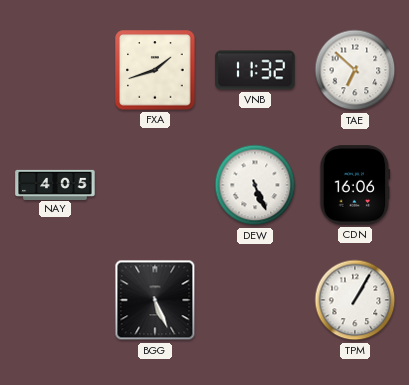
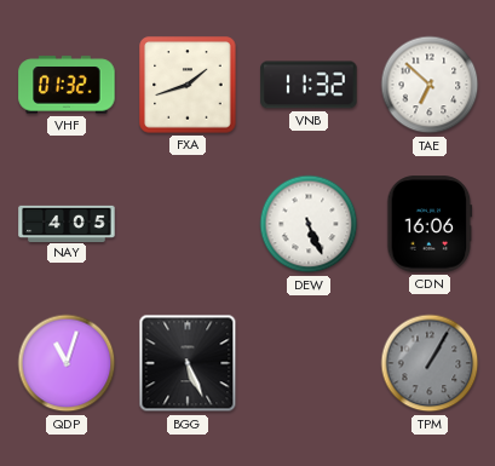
VHF: none -> 01:32 (67, 85)
QDP: none -> 11:03 (67, 363)
TPM dial: white -> grey (430, 363)
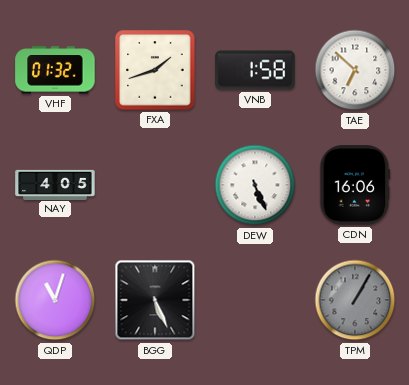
VNB: 11:32 -> 1:58 (255, 70)
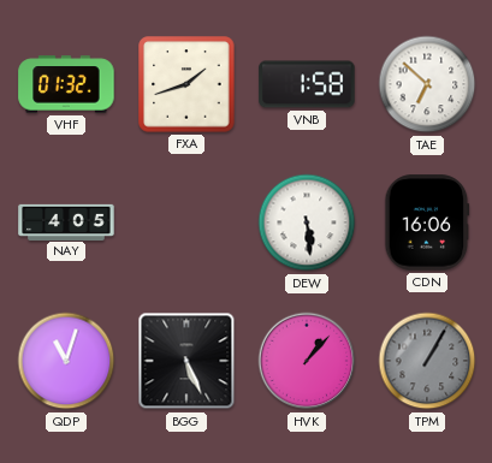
DEW: 5:26 -> 5:29 (307, 222)
HVK: none -> 1:07 (307, 361)
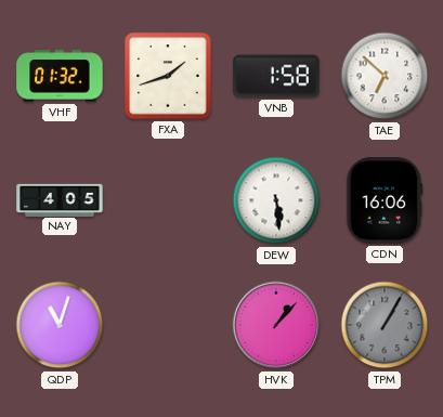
BGG: 5:26 -> none (186, 361)
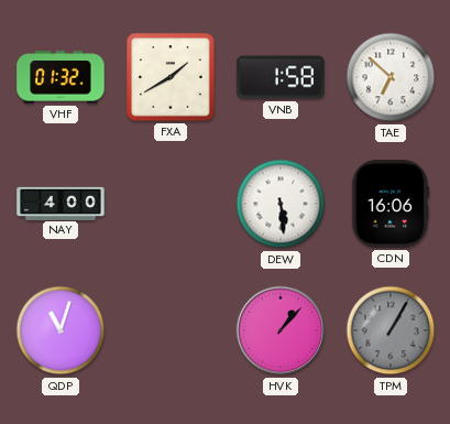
FXA: 1:42 -> 1:40 (171, 77)
NAY: 4:05 -> 4:00 (61, 203)
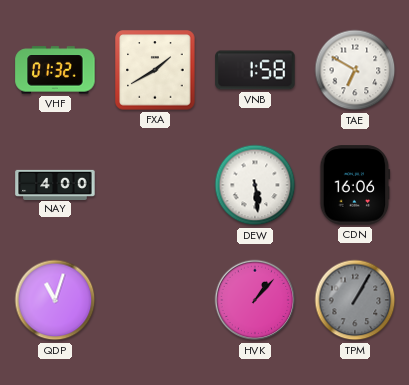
TAE: 6:52 -> 6:50 (355, 70)
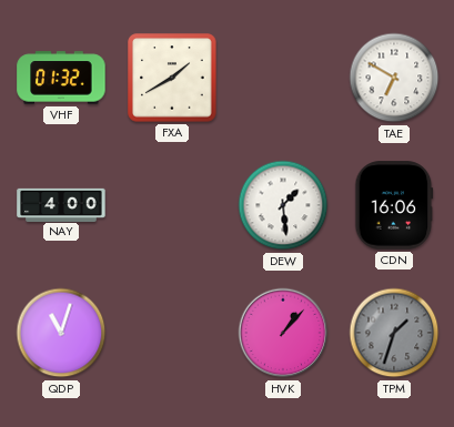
VNB: 1:58 -> none (255, 70)
DEW: 5:29 -> 1:29 (283, 205)
TPM: 1:05 -> 1:33 (394, 333)
